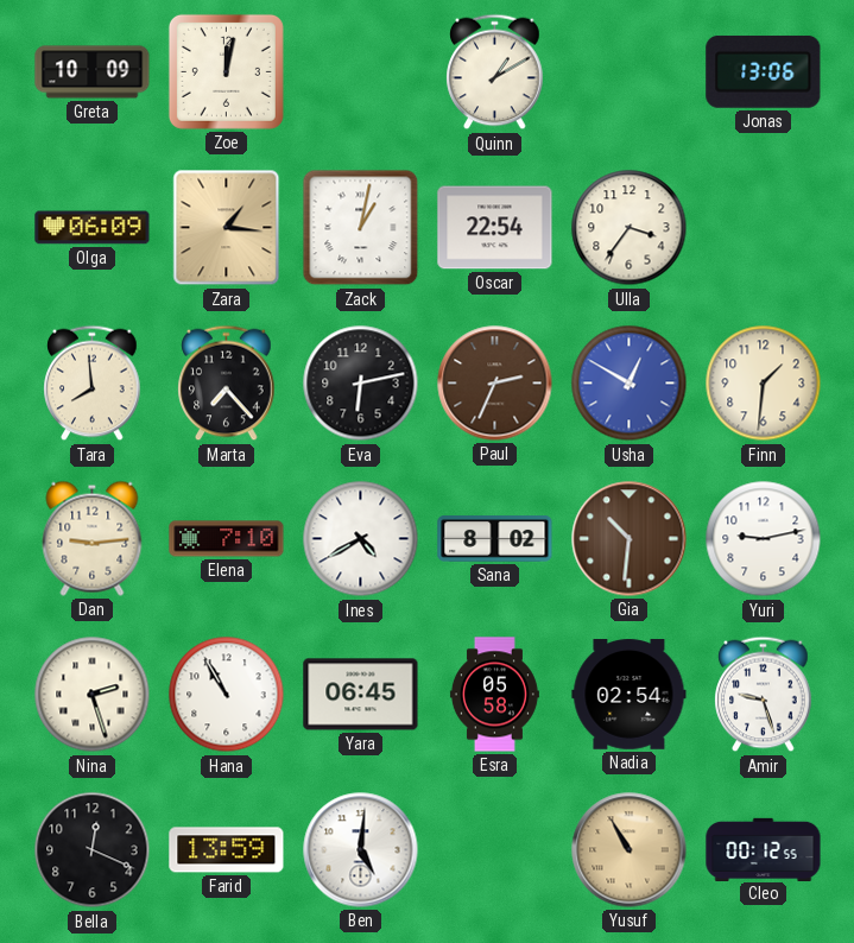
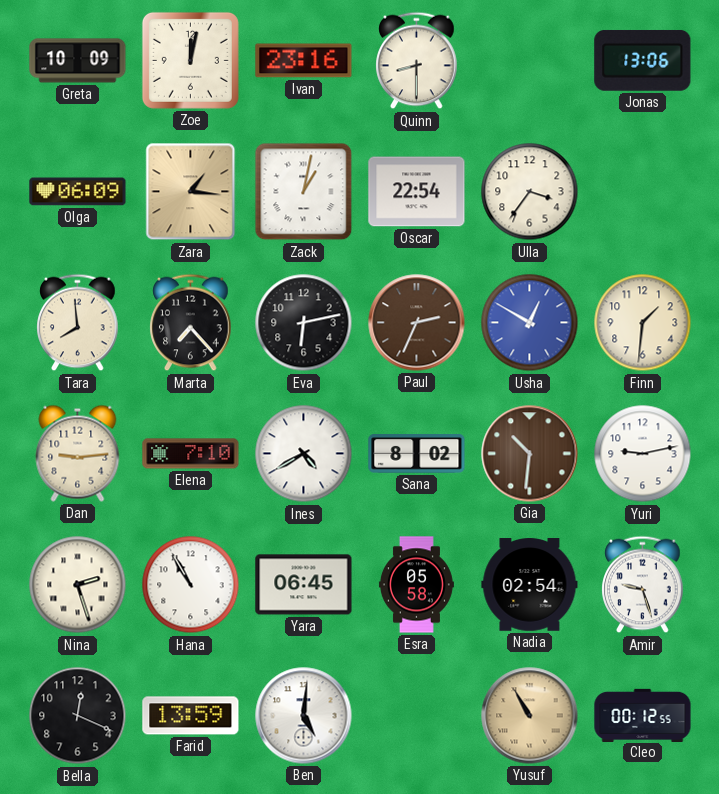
Ivan: none -> 23:16 (304, 61)
Quinn: 1:10 -> 8:30 (417, 61)
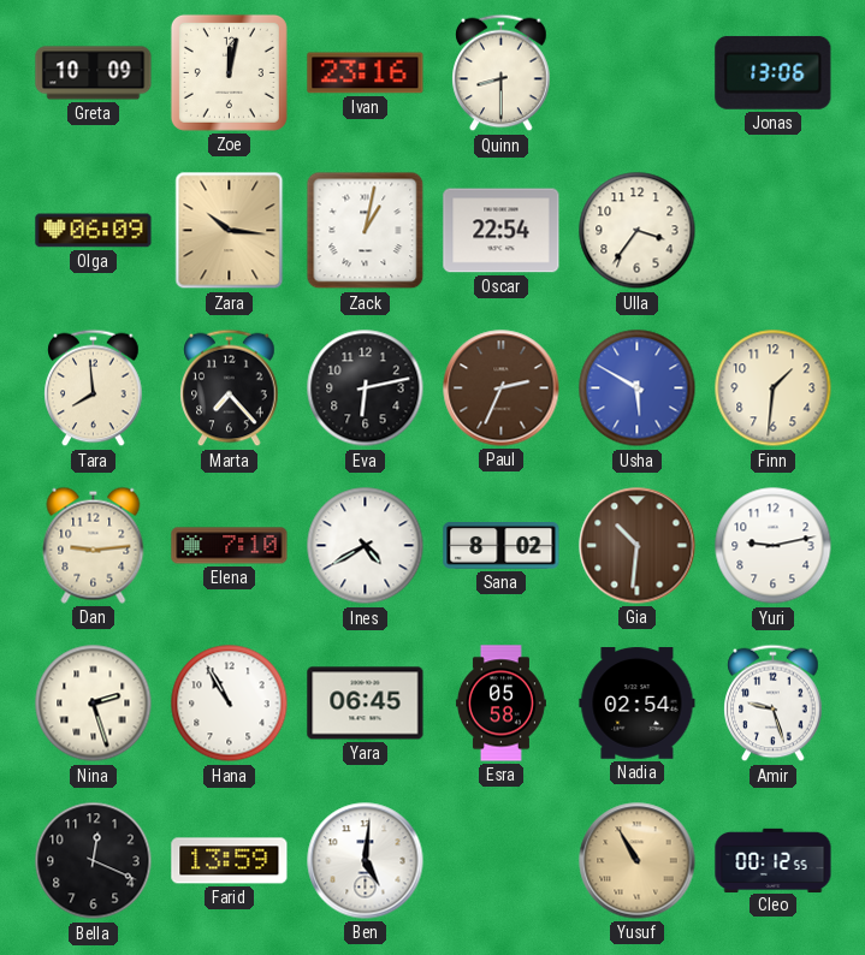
Zara: 1:16 -> 10:16 (230, 231)
Usha: 12:50 -> 5:50 (638, 388)
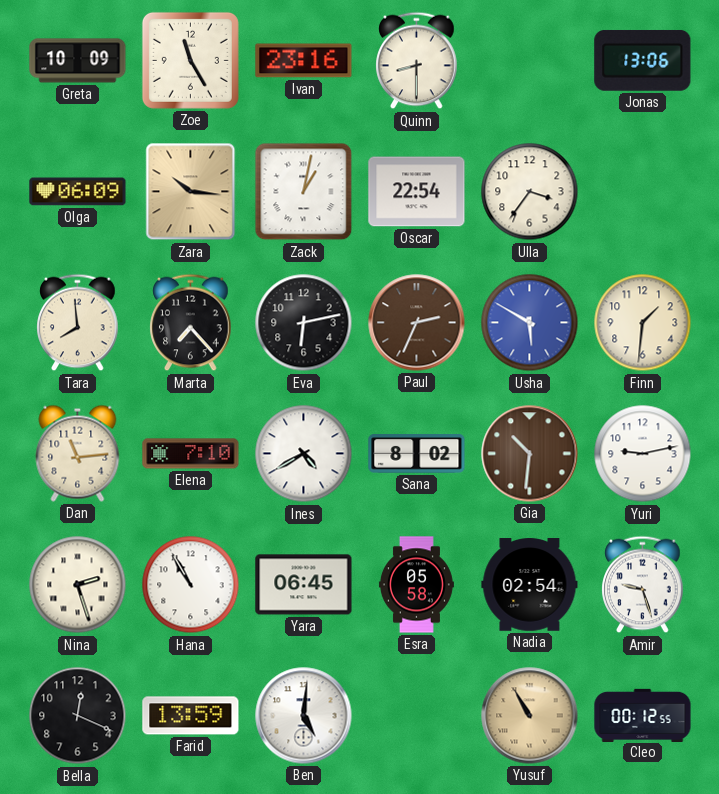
Zoe: 12:02 -> 11:25 (190, 60)
Dan: 9:14 -> 11:14 (78, 453)
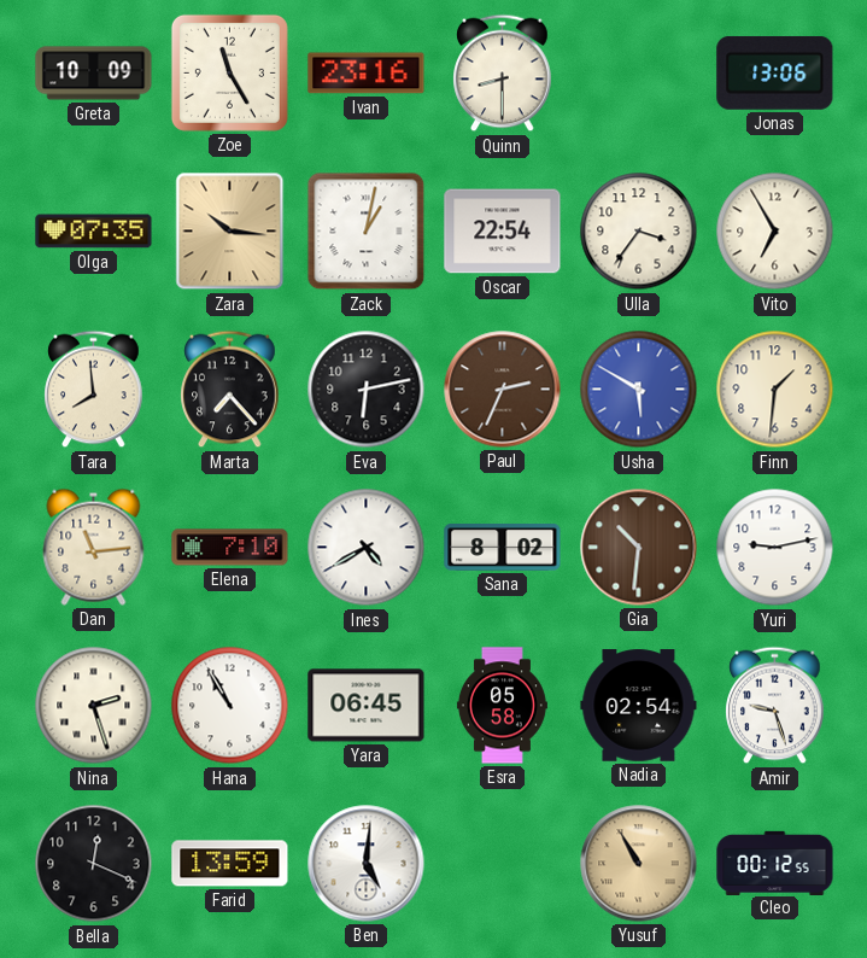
Olga: 06:09 -> 07:35 (94, 232)
Vito: none -> 6:55 (775, 232)
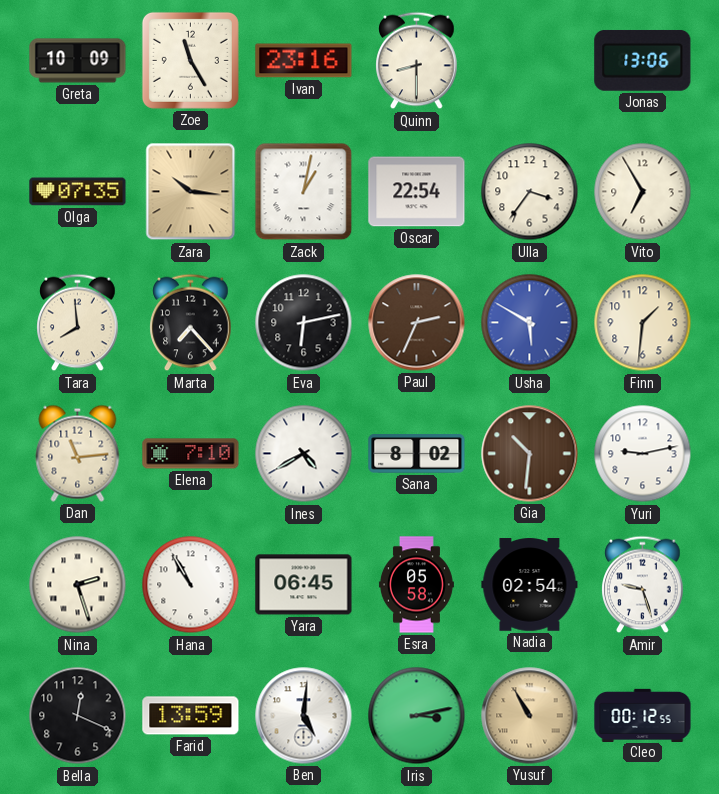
Iris: none -> 3:13 (417, 716)
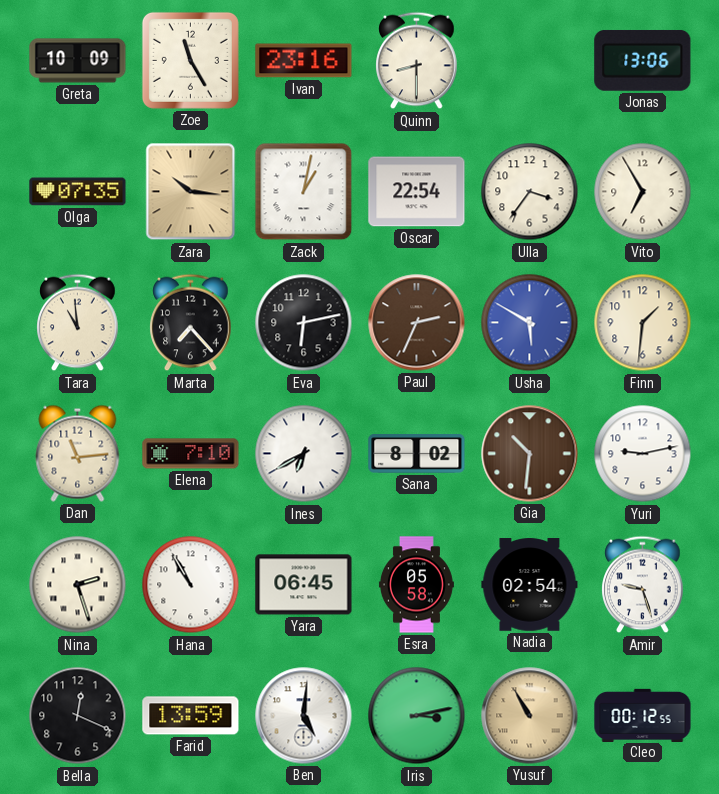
Tara: 7:59 -> 10:59 (78, 323)
Ines: 4:40 -> 6:40 (304, 454)
